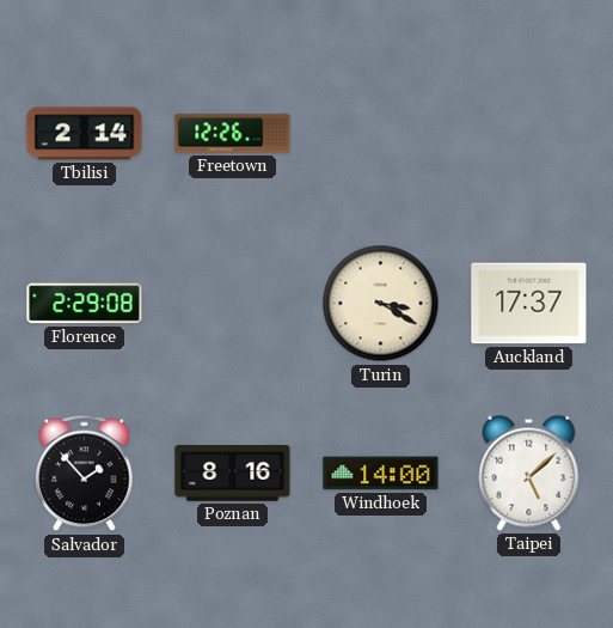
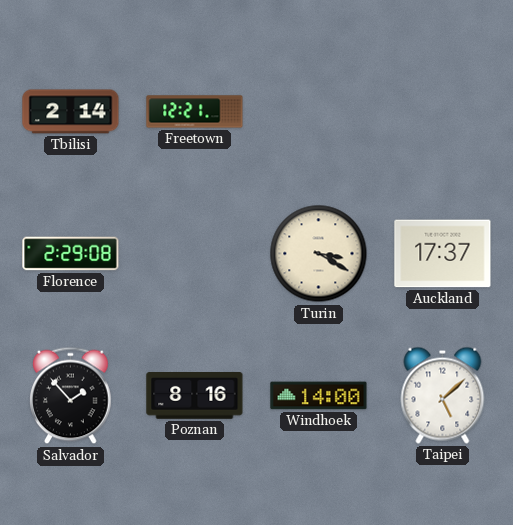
Freetown: 12:26 -> 12:21 (195, 112)
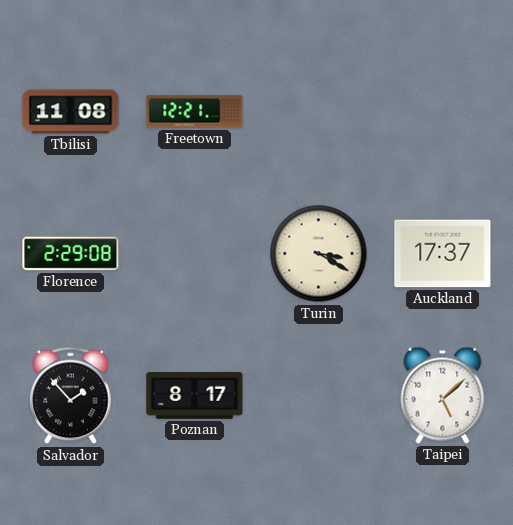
Tbilisi: 2:14 -> 11:08 (71, 112)
Poznan: 8:16 -> 8:17 (195, 396)
Windhoek: 14:00 -> none (319, 396)
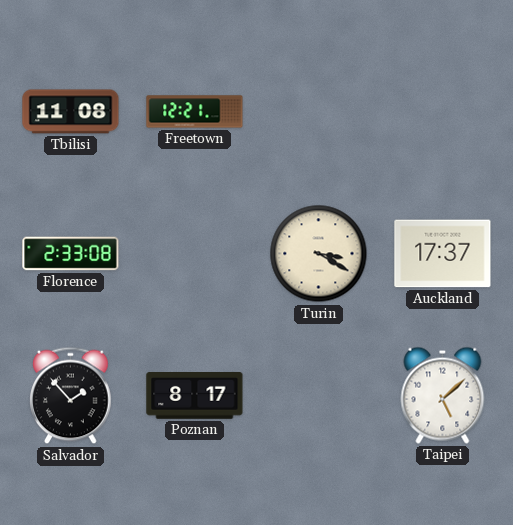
Florence: 2:29 -> 2:33 (71, 254)
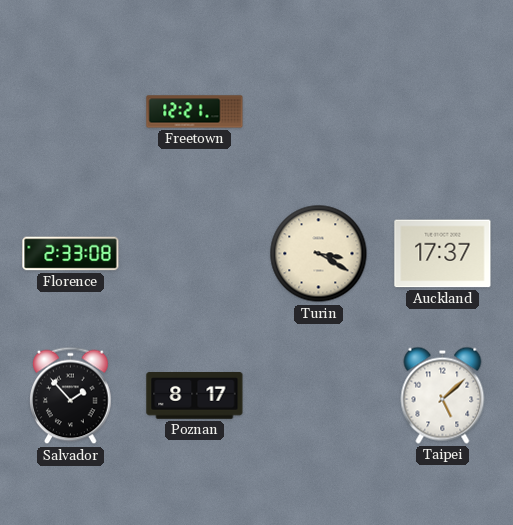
Tbilisi: 11:08 -> none (71, 112)
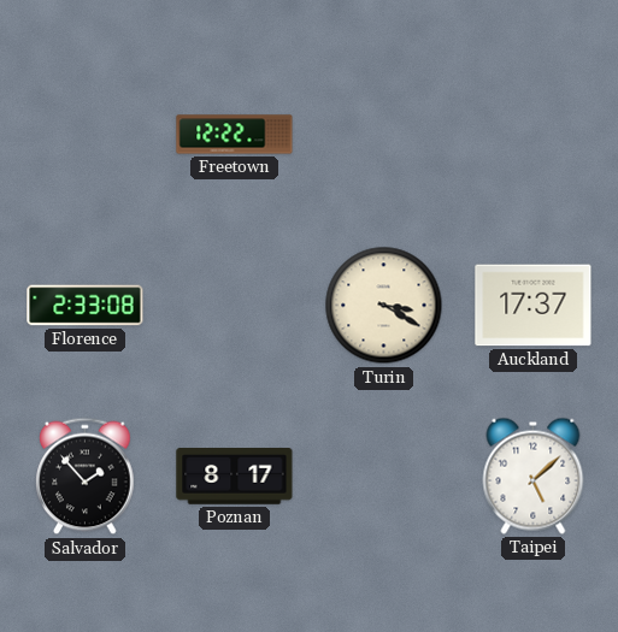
Freetown: 12:21 -> 12:22 (235, 135)
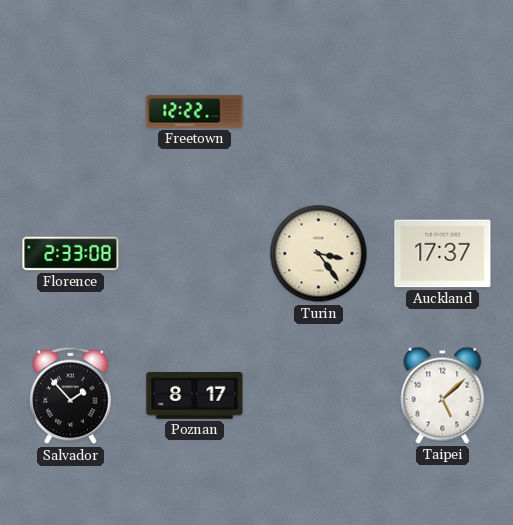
Turin: 3:20 -> 3:24 (319, 254)
